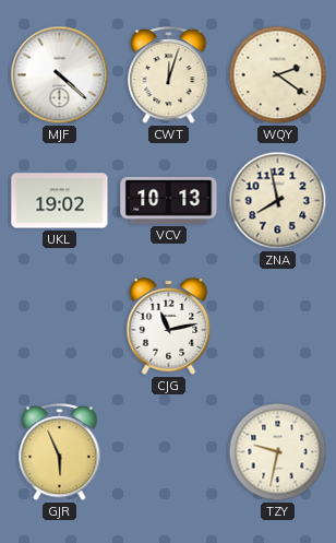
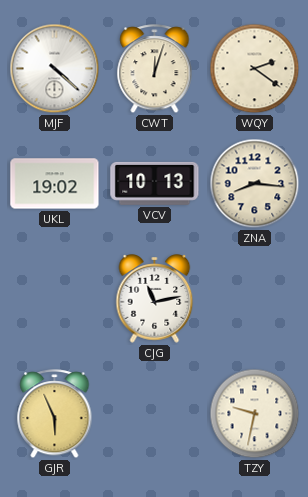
ZNA: 7:58 -> 8:16 (255, 184)
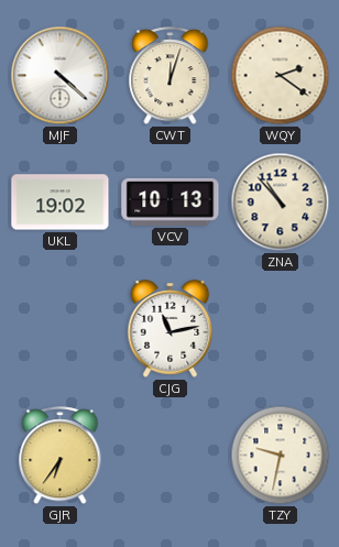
ZNA: 8:16 -> 10:53 (281, 203)
GJR: 5:56 -> 6:36 (61, 456)
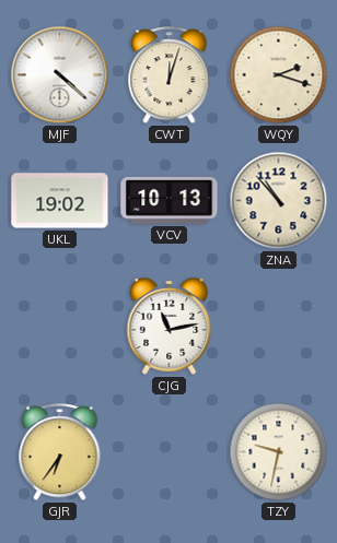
WQY: 2:21 -> 2:18 (279, 75)
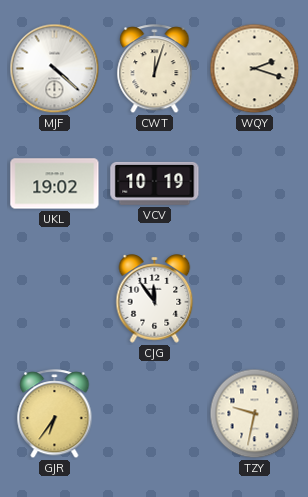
VCV: 10:13 -> 10:19 (155, 183)
ZNA: 10:53 -> none (279, 201)
CJG: 11:13 -> 11:54 (155, 299)
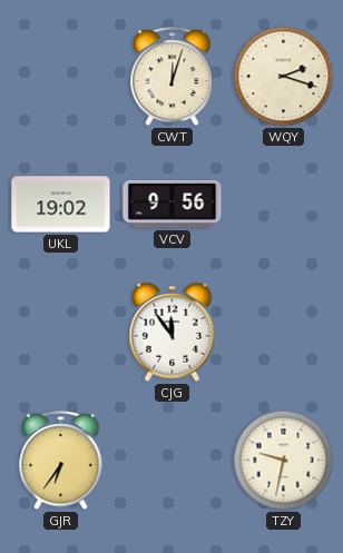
MJF: 4:22 -> none (55, 69)
VCV: 10:19 -> 9:56 (173, 204)
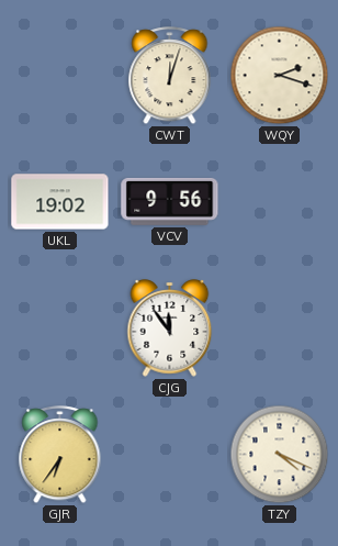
TZY: 9:32 -> 4:19 (280, 455)
